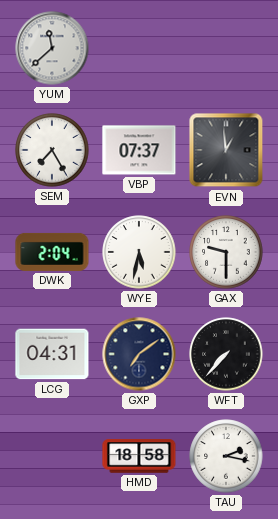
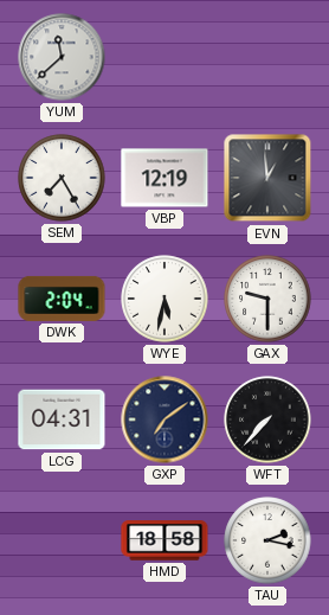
VBP: 07:37 -> 12:19 (164, 178)
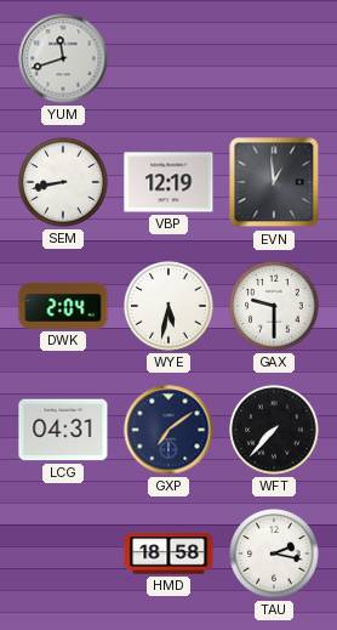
YUM: 11:38 -> 11:42 (63, 58)
SEM: 7:25 -> 8:43 (63, 182)
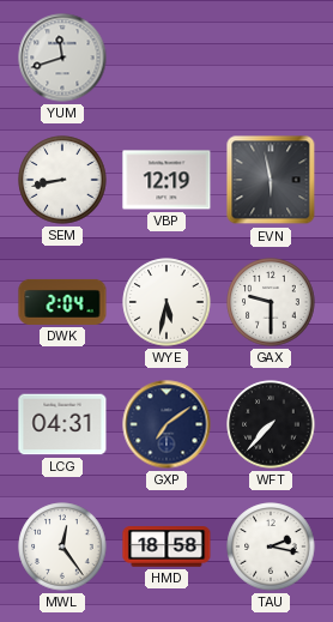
EVN: 12:59 -> 5:58 (271, 180)
MWL: none -> 12:24 (62, 546)
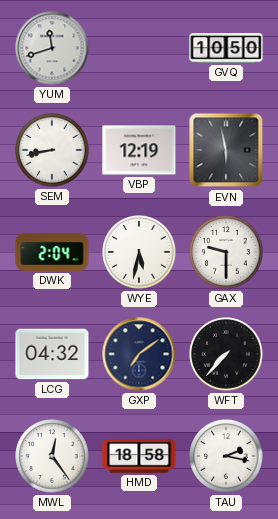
GVQ: none -> 10:50 (226, 48)
LCG: 04:31 -> 04:32 (52, 354)
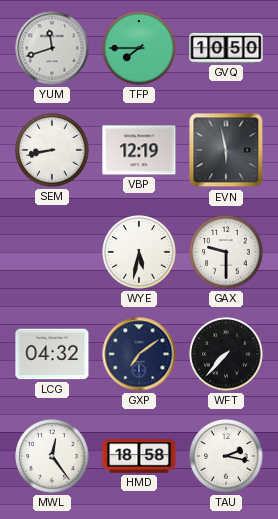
TFP: none -> 7:45 (139, 48)
DWK: 2:04 -> none (52, 252)
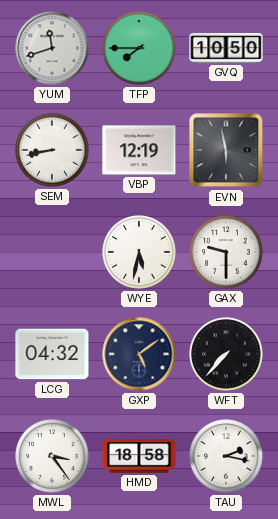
GXP: 7:09 -> 5:09 (139, 354)
MWL: 12:24 -> 3:24 (52, 456)
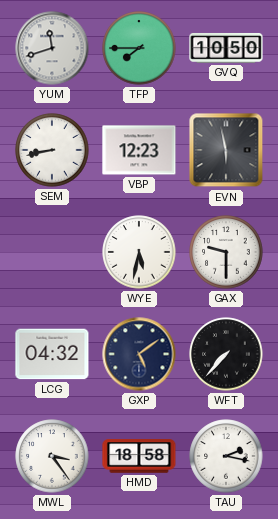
VBP: 12:19 -> 12:23 (139, 150)
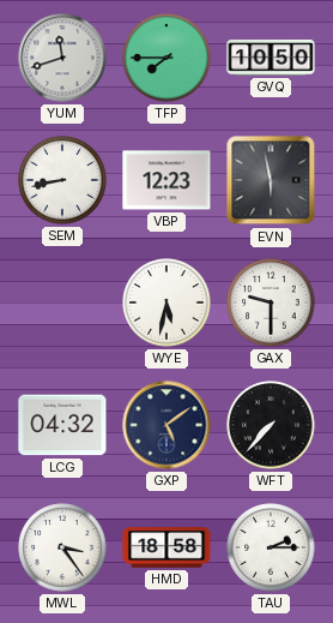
TAU: 2:17 -> 2:15 (271, 547)
